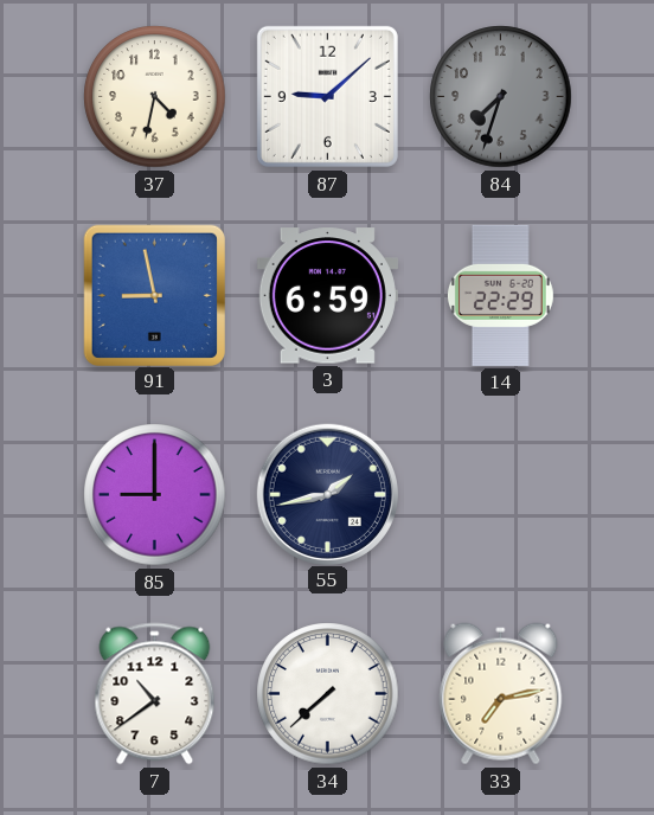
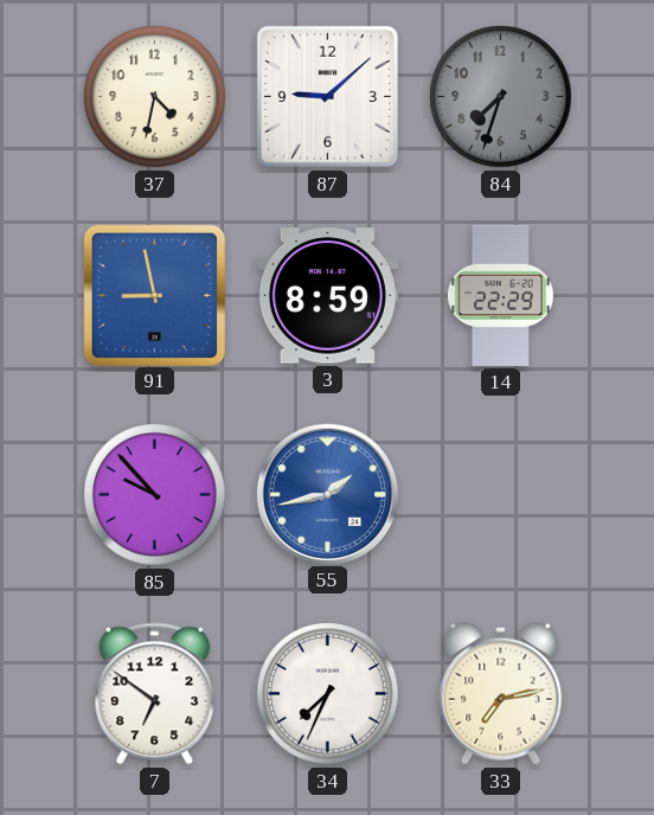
3: 6:59 -> 8:59 (327, 296)
85: 9:00 -> 9:53 (155, 495)
55 dial: navy -> blue (327, 494)
7: 10:39 -> 6:51 (155, 694)
34: 7:38 -> 7:34 (328, 694)
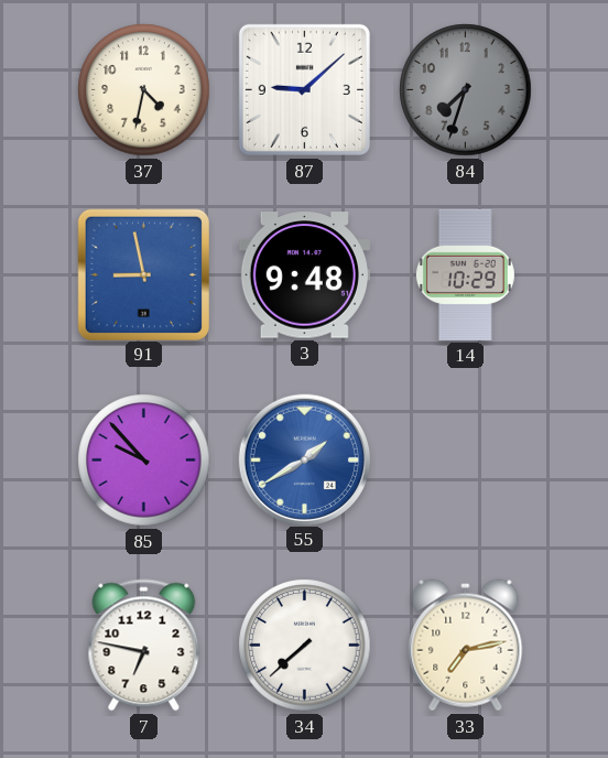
3: 8:59 -> 9:48 (304, 275)
14: 22:29 -> 10:29 (465, 274)
55: 1:43 -> 1:40 (304, 459)
7: 6:51 -> 6:47 (144, 646)
34: 7:34 -> 7:38 (305, 646)
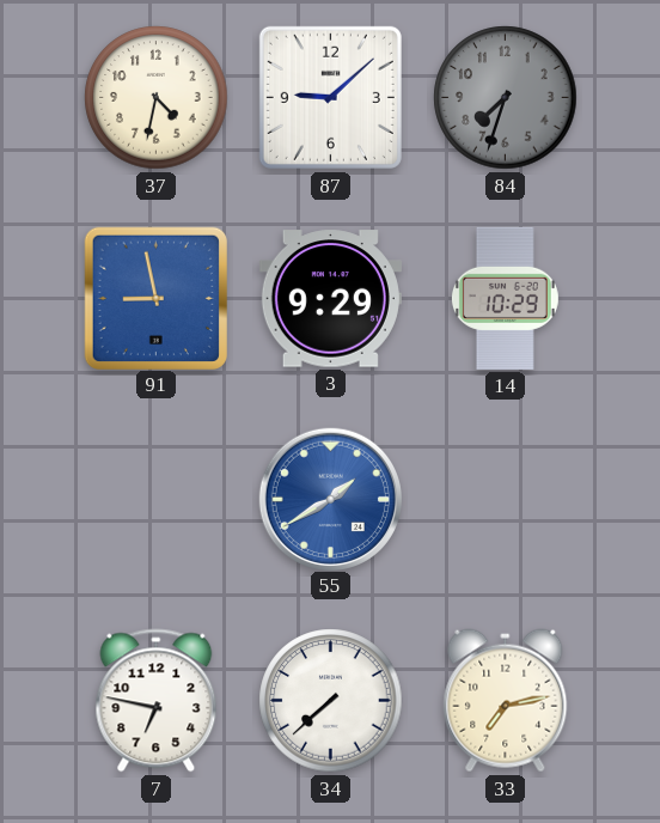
3: 9:48 -> 9:29 (330, 299)
85: 9:53 -> none (144, 461)
